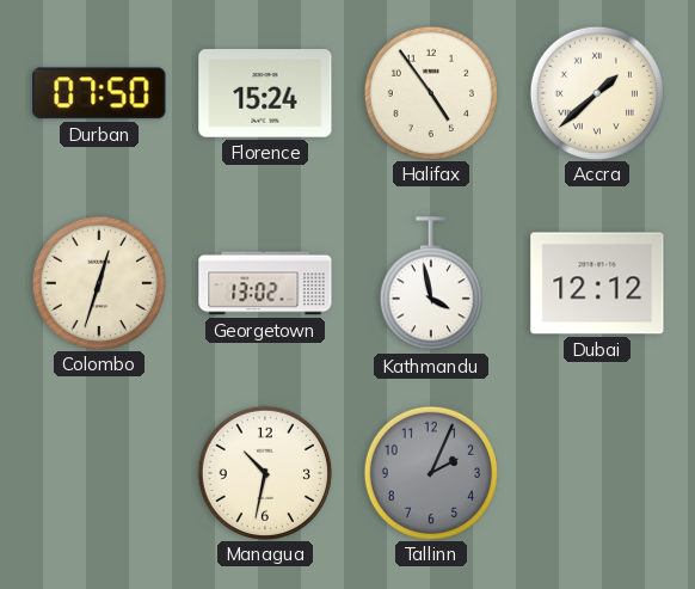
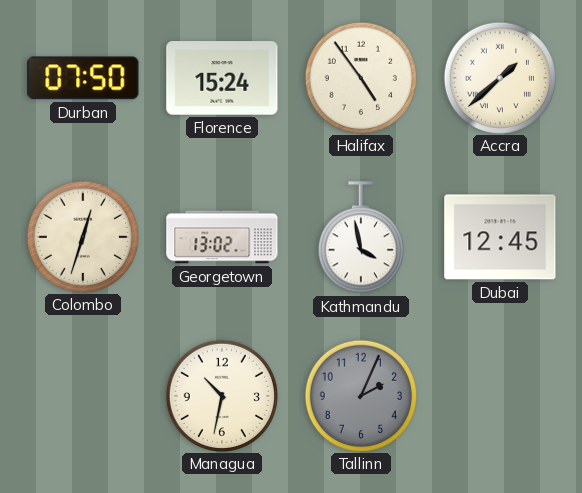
Dubai: 12:12 -> 12:45 (500, 237)
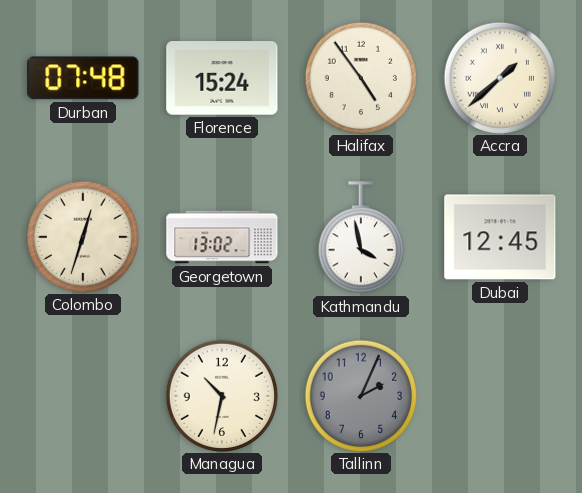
Durban: 07:50 -> 07:48 (83, 78)
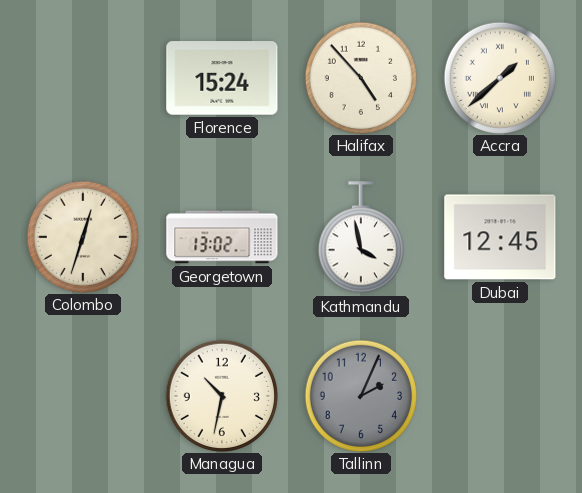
Durban: 07:48 -> none (83, 78)
Halifax: 4:54 -> 4:53 (360, 77)
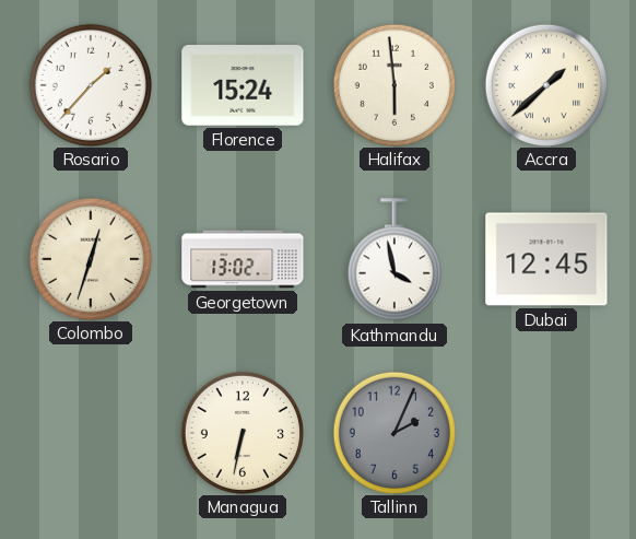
Rosario: none -> 1:37 (90, 84)
Halifax: 4:53 -> 5:59 (393, 84)
Managua: 10:32 -> 6:32 (242, 432)
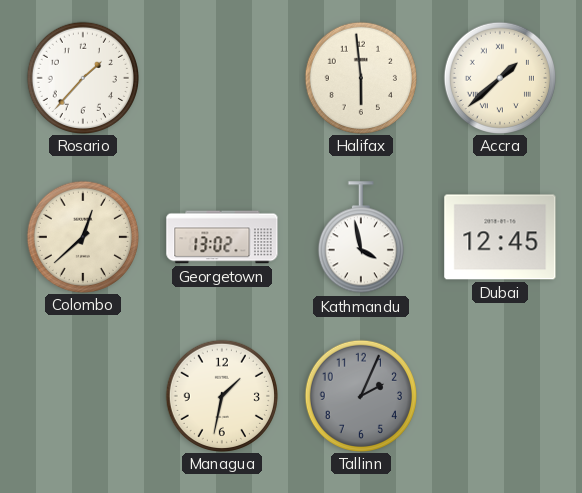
Florence: 15:24 -> none (243, 85)
Colombo: 12:33 -> 12:38 (82, 236)
Managua: 6:32 -> 1:32 (221, 395)
